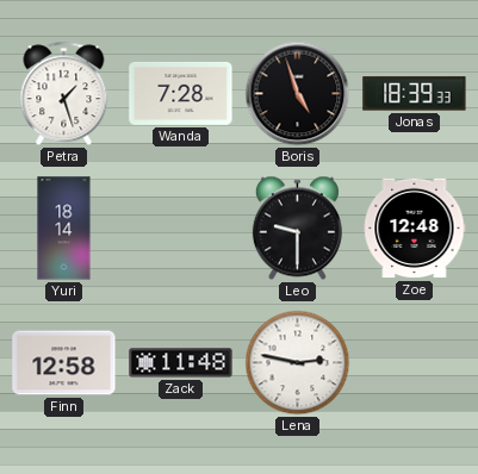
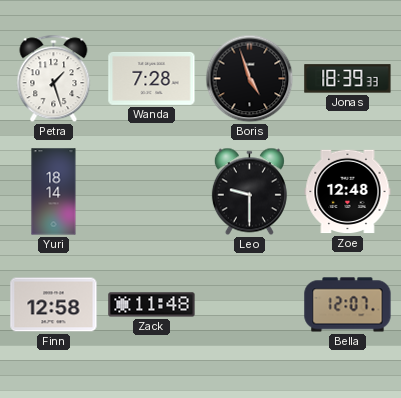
Lena: 2:47 -> none (298, 363)
Bella: none -> 12:07 (348, 305)
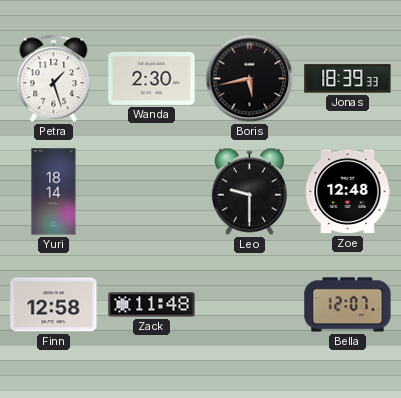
Wanda: 7:28 -> 2:30 (152, 78)
Boris: 4:57 -> 5:43 (250, 79)
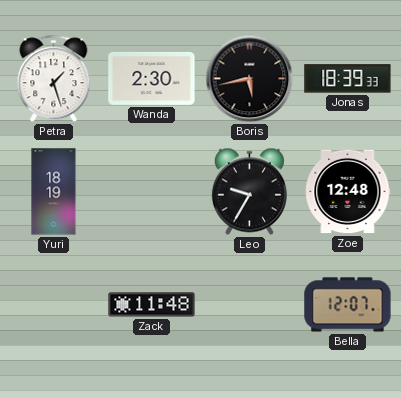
Yuri: 18:14 -> 18:19 (54, 192)
Leo: 9:30 -> 9:35 (249, 192)
Finn: 12:58 -> none (54, 305)
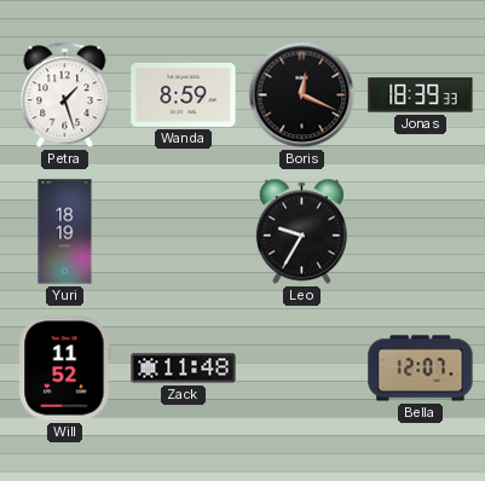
Wanda: 2:30 -> 8:59 (184, 94)
Boris: 5:43 -> 12:19 (302, 95)
Zoe: 12:48 -> none (348, 192)
Will: none -> 11:52 (65, 369)
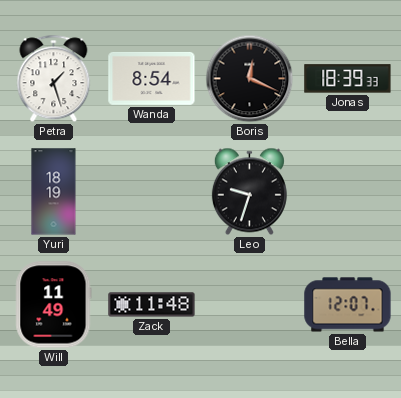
Wanda: 8:59 -> 8:54 (152, 78)
Leo: 9:35 -> 9:33 (249, 192)
Will: 11:52 -> 11:49 (54, 305)
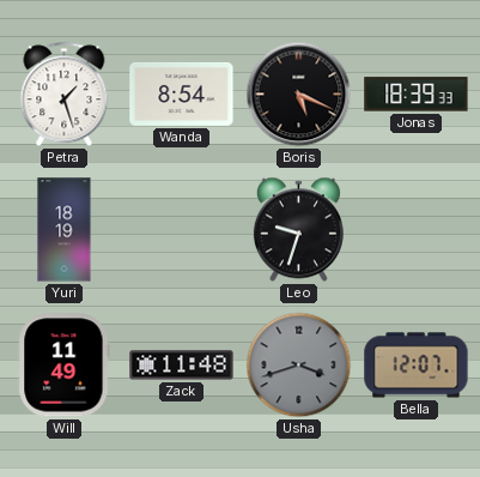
Boris: 12:19 -> 5:19 (299, 95)
Usha: none -> 3:42 (299, 366)
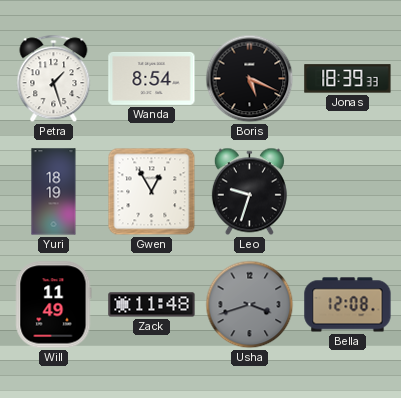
Gwen: none -> 12:55 (152, 192)
Bella: 12:07 -> 12:08 (348, 305)
